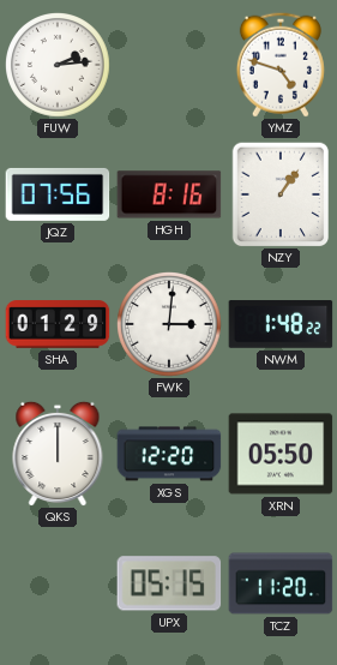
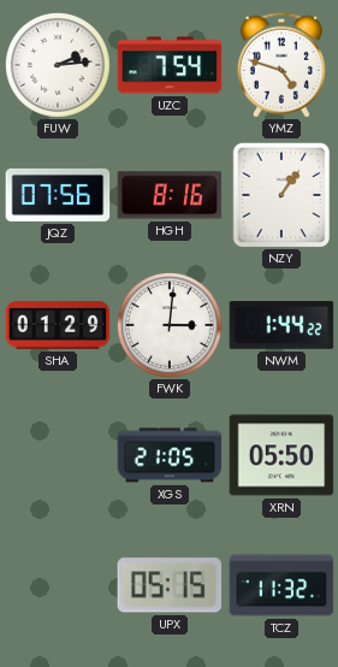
UZC: none -> 7:54 (170, 65)
NWM: 1:48 -> 1:44 (281, 325)
QKS: 12:00 -> none (58, 454)
XGS: 12:20 -> 21:05 (170, 455)
TCZ: 11:20 -> 11:32 (281, 585)
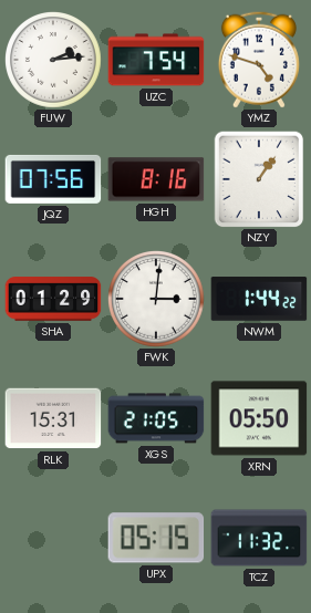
RLK: none -> 15:31 (53, 418)
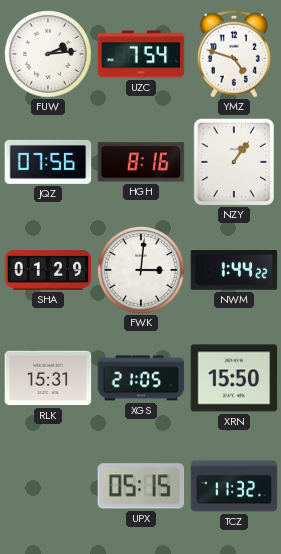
XRN: 05:50 -> 15:50 (234, 378)
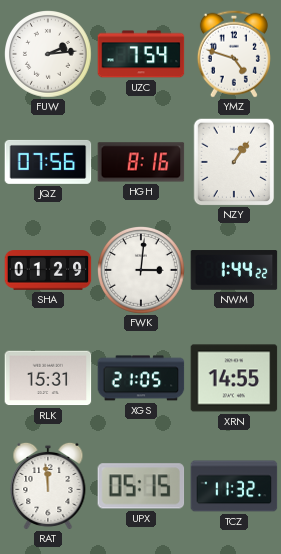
XRN: 15:50 -> 14:55 (234, 378)
RAT: none -> 11:59 (48, 486)
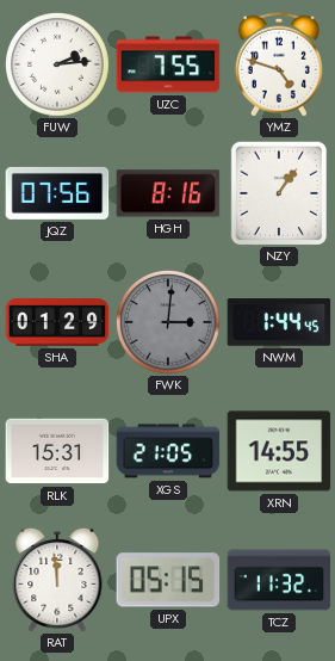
UZC: 7:54 -> 7:55 (168, 64)
FWK dial: white -> grey (169, 323)
NWM: 1:44:22 -> 1:44:45 (279, 322)
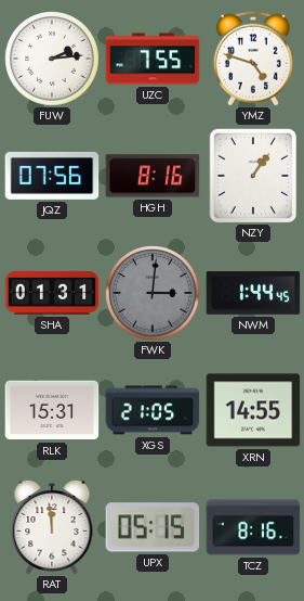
SHA: 01:29 -> 01:31 (52, 293)
TCZ: 11:32 -> 8:16 (253, 527)
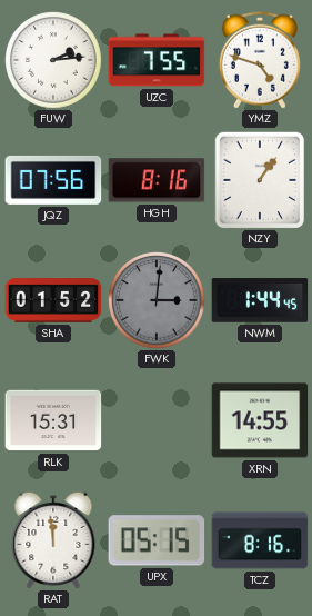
SHA: 01:31 -> 01:52 (53, 300)
XGS: 21:05 -> none (153, 410)
